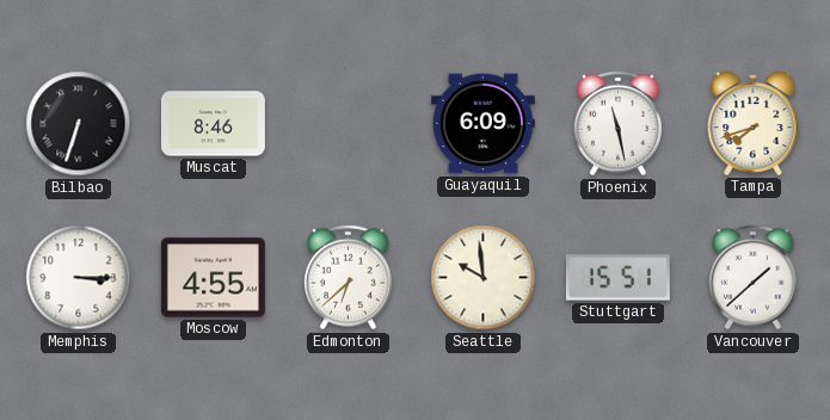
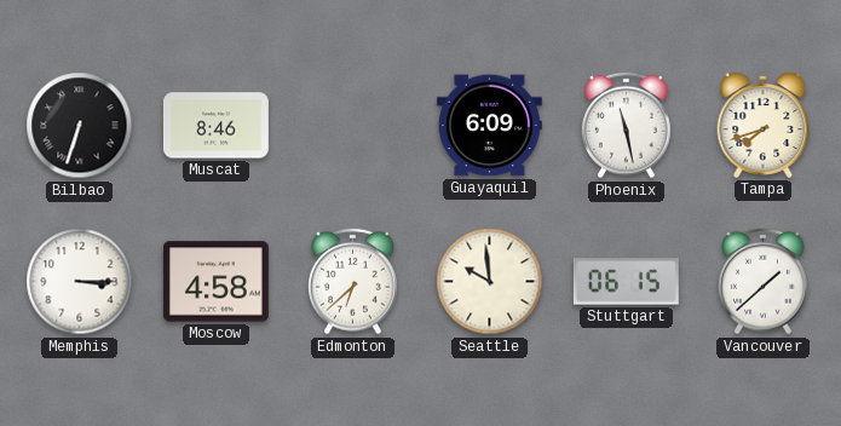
Moscow: 4:55 -> 4:58 (215, 282)
Stuttgart: 15:51 -> 06:15 (626, 282)
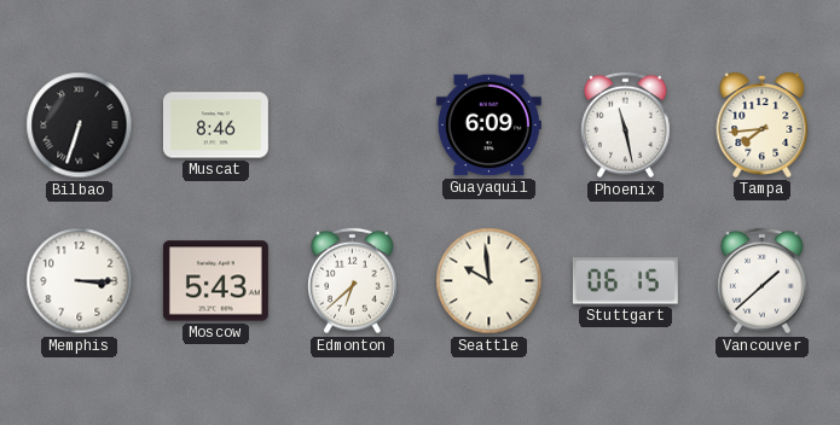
Tampa: 7:42 -> 7:44 (763, 124)
Moscow: 4:58 -> 5:43 (215, 281)
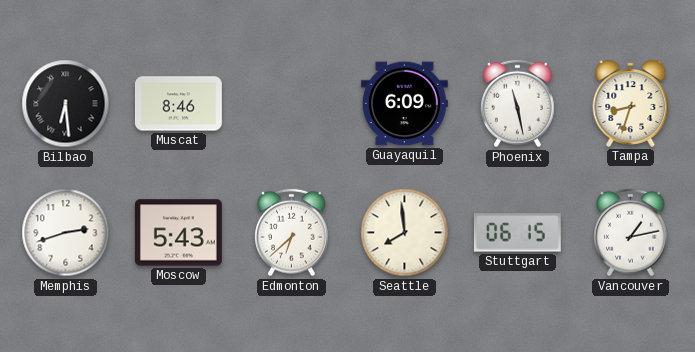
Bilbao: 6:33 -> 6:29 (66, 104)
Tampa: 7:44 -> 8:33 (631, 103)
Memphis: 3:15 -> 2:42 (66, 233)
Seattle: 9:59 -> 7:59 (405, 233)
Vancouver: 1:38 -> 1:13 (631, 233)
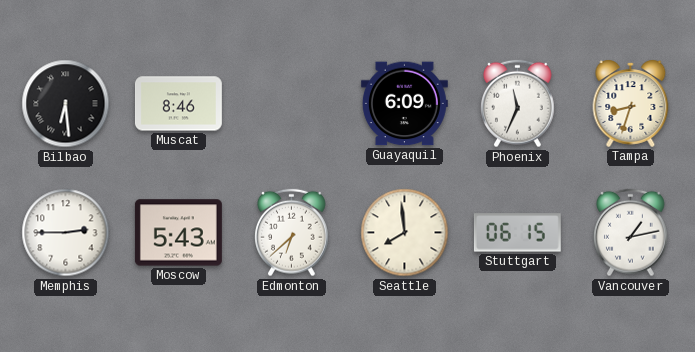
Phoenix: 11:28 -> 11:34 (518, 104)
Memphis: 2:42 -> 2:45 (66, 233)
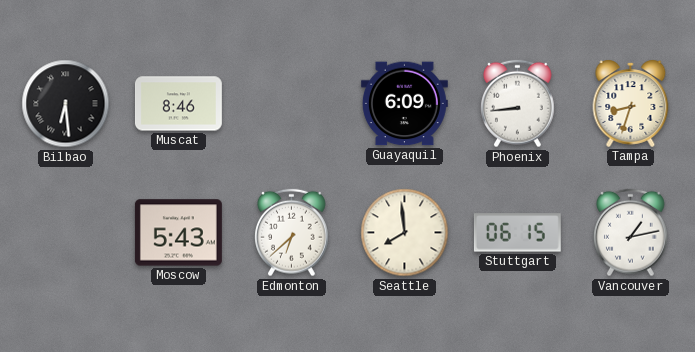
Phoenix: 11:34 -> 8:44 (518, 104)
Memphis: 2:45 -> none (66, 233)
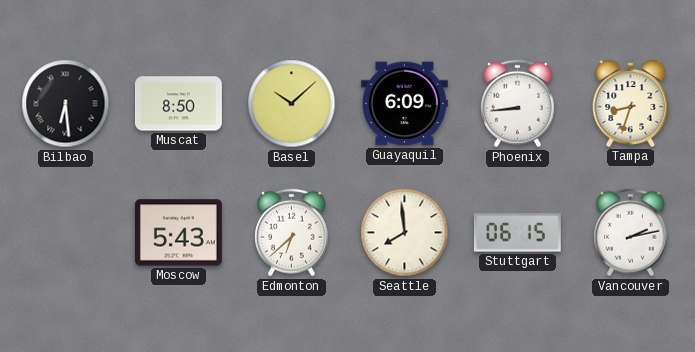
Muscat: 8:46 -> 8:50 (178, 104)
Basel: none -> 10:08 (292, 104)
Vancouver: 1:13 -> 2:13 (631, 233)
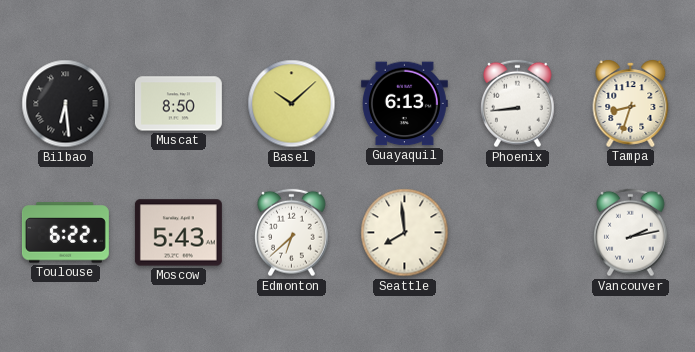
Guayaquil: 6:09 -> 6:13 (404, 104)
Toulouse: none -> 6:22 (65, 233)
Stuttgart: 06:15 -> none (517, 233)
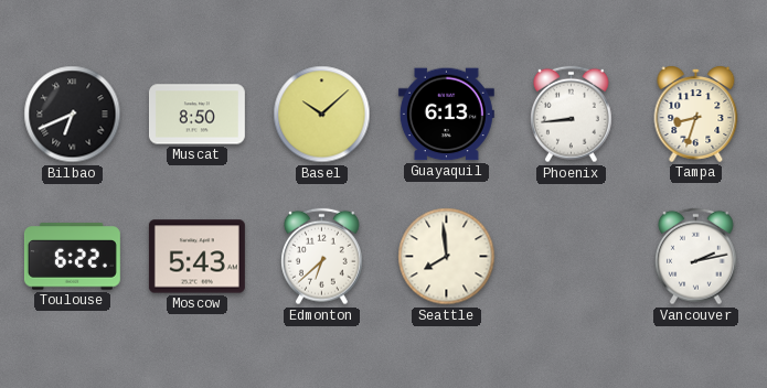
Bilbao: 6:29 -> 6:41 (73, 115)
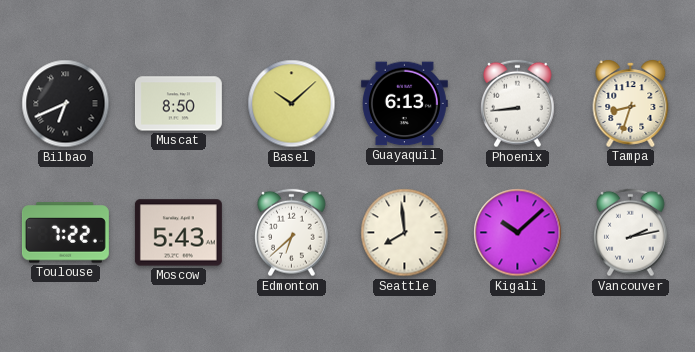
Toulouse: 6:22 -> 7:22 (65, 233)
Kigali: none -> 10:08 (518, 233)
